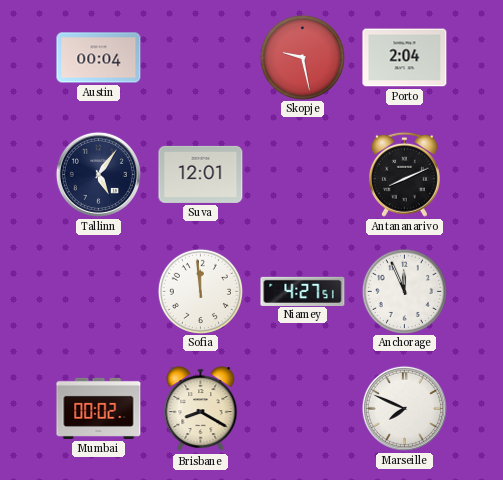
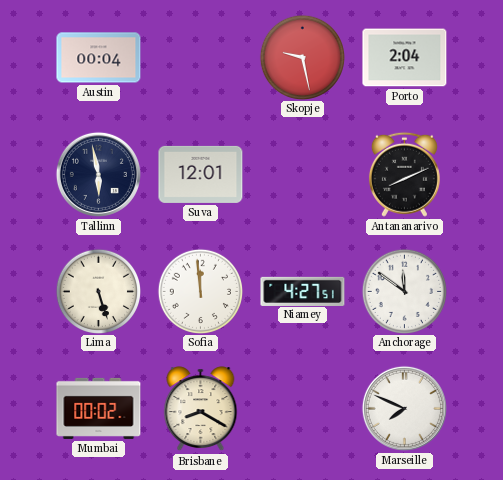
Tallinn: 5:06 -> 5:58 (98, 174)
Lima: none -> 5:27 (98, 291)
Anchorage: 11:56 -> 11:51 (404, 291)
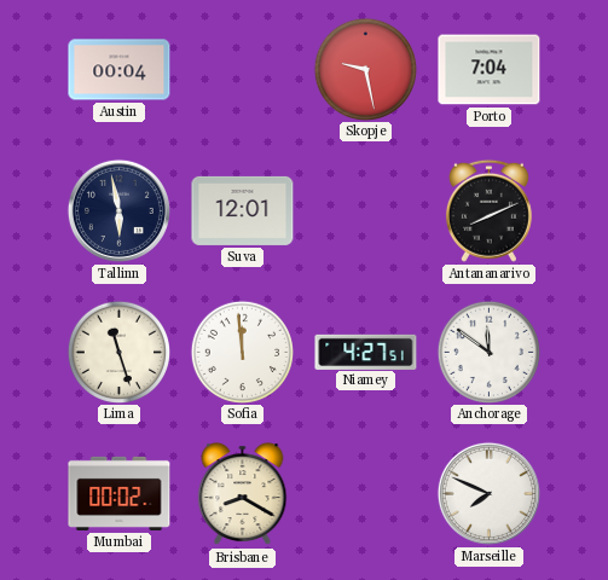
Porto: 2:04 -> 7:04 (490, 70)
Lima: 5:27 -> 11:27 (118, 352)
